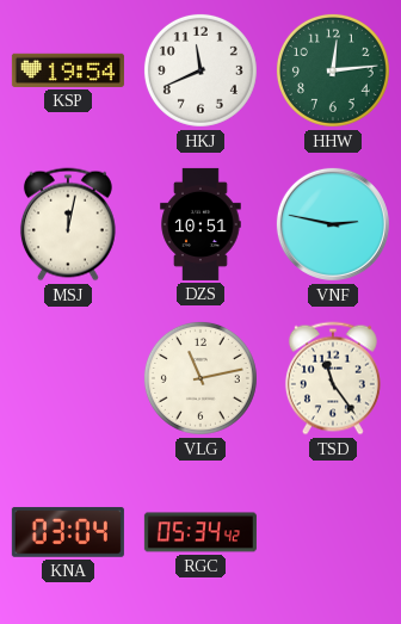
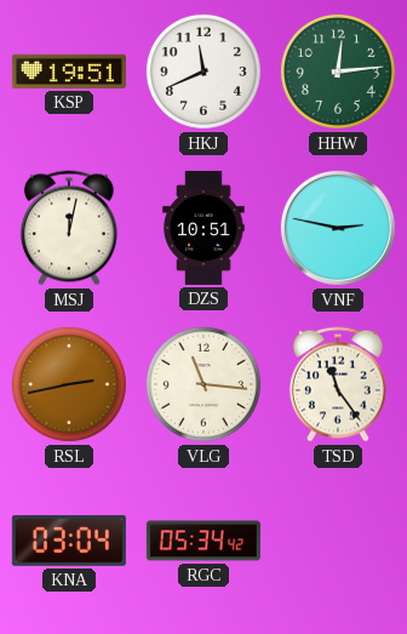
KSP: 19:54 -> 19:51 (69, 72)
RSL: none -> 2:43 (69, 384)
VLG: 11:13 -> 11:16 (203, 384)
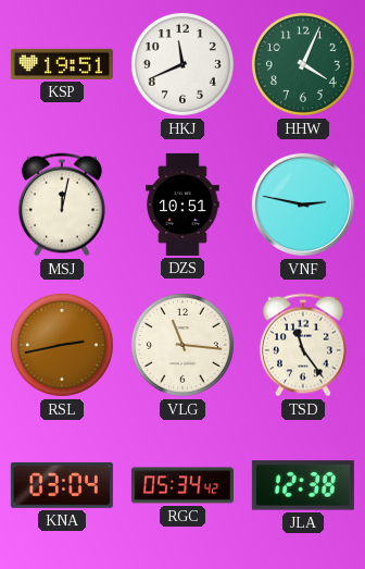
HHW: 12:14 -> 4:04 (303, 64)
JLA: none -> 12:38 (303, 485)
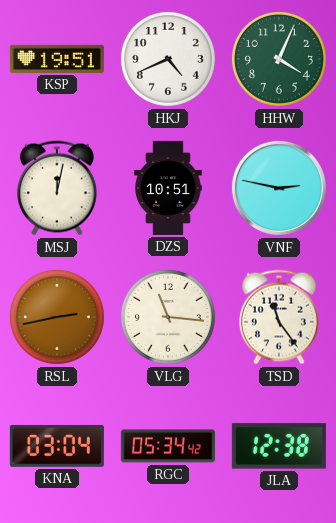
HKJ: 11:41 -> 4:41 (168, 59)
